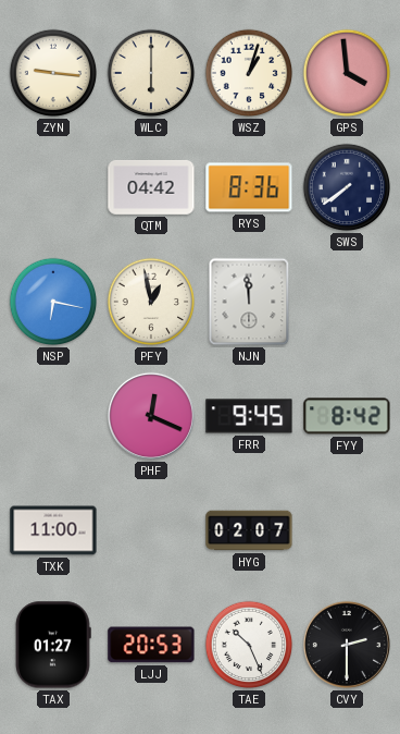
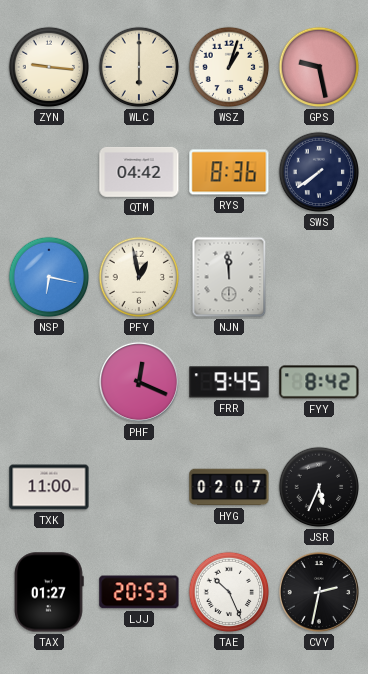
GPS: 3:59 -> 9:28 (319, 67)
JSR: none -> 5:34 (319, 487)
CVY: 2:30 -> 2:32 (319, 592)
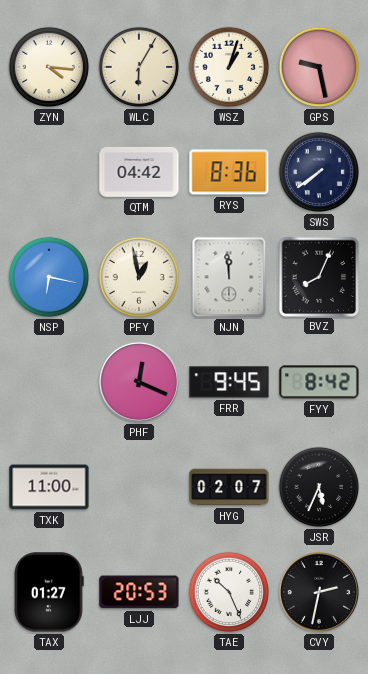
ZYN: 9:16 -> 4:16 (49, 67)
WLC: 6:00 -> 6:05 (139, 67)
BVZ: none -> 8:04 (318, 276)
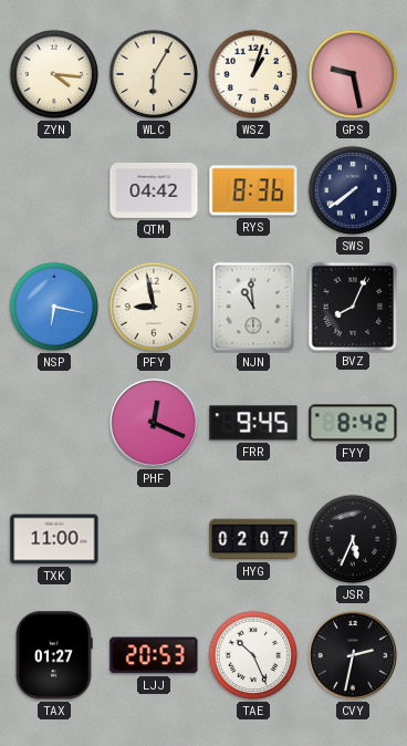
PFY: 12:58 -> 8:58 (154, 307)
NJN: 11:59 -> 10:59 (253, 307)
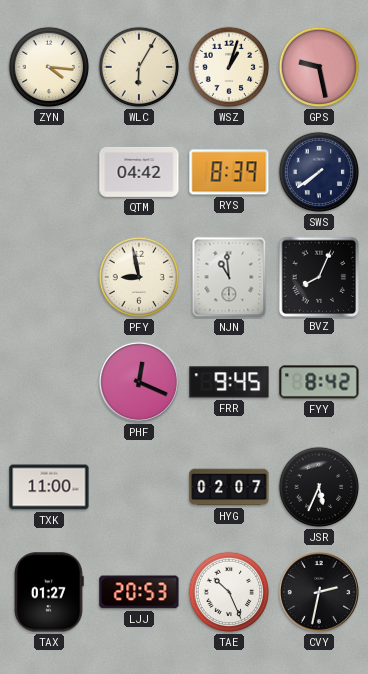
RYS: 8:36 -> 8:39 (229, 172)
NSP: 6:17 -> none (54, 307)
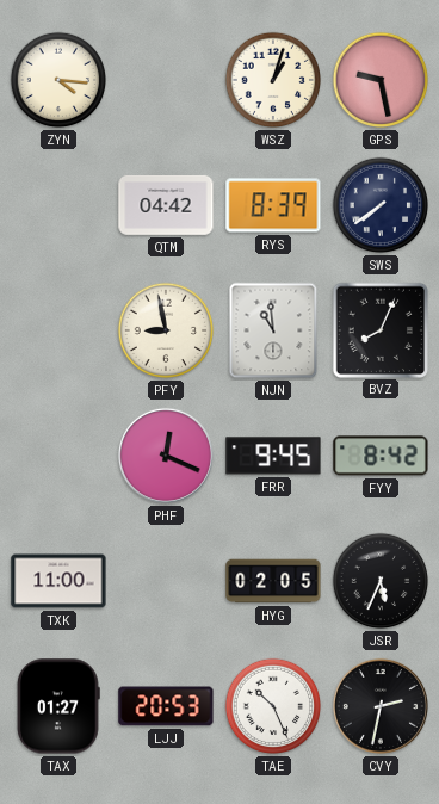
WLC: 6:05 -> none (139, 67)
HYG: 02:07 -> 02:05 (273, 581)
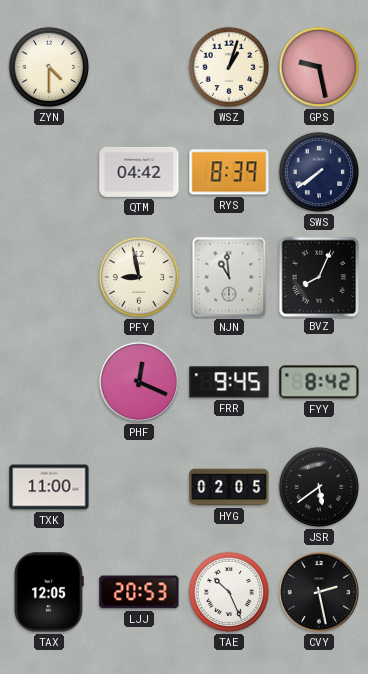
ZYN: 4:16 -> 4:30 (49, 67)
JSR: 5:34 -> 5:39 (319, 487)
TAX: 01:27 -> 12:05 (49, 592)
CVY: 2:32 -> 2:28 (319, 592)
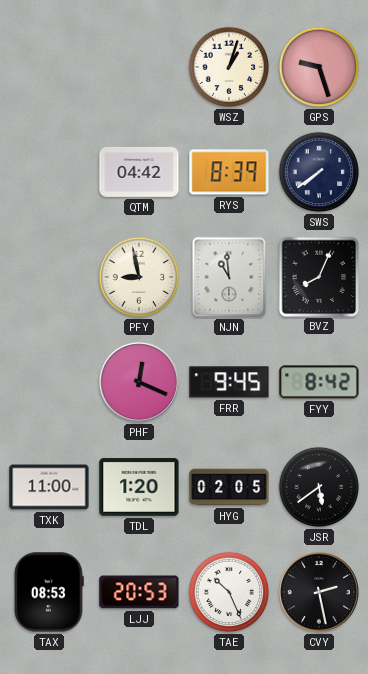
ZYN: 4:30 -> none (49, 67)
GPS: 9:28 -> 9:27 (319, 67)
TDL: none -> 1:20 (139, 487)
TAX: 12:05 -> 08:53 (49, 592)
